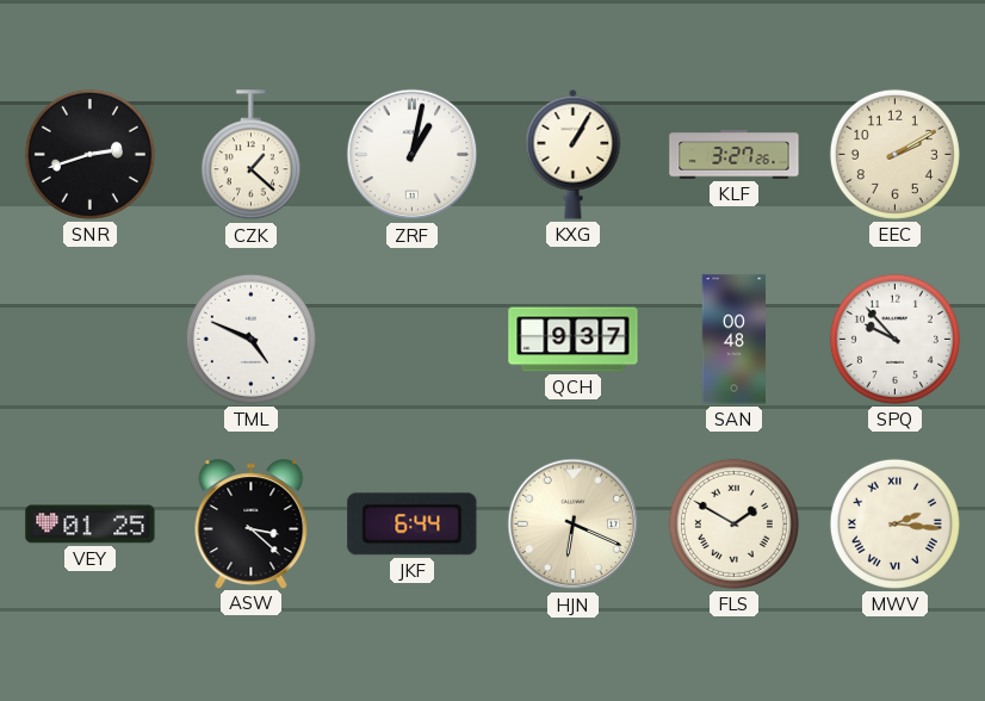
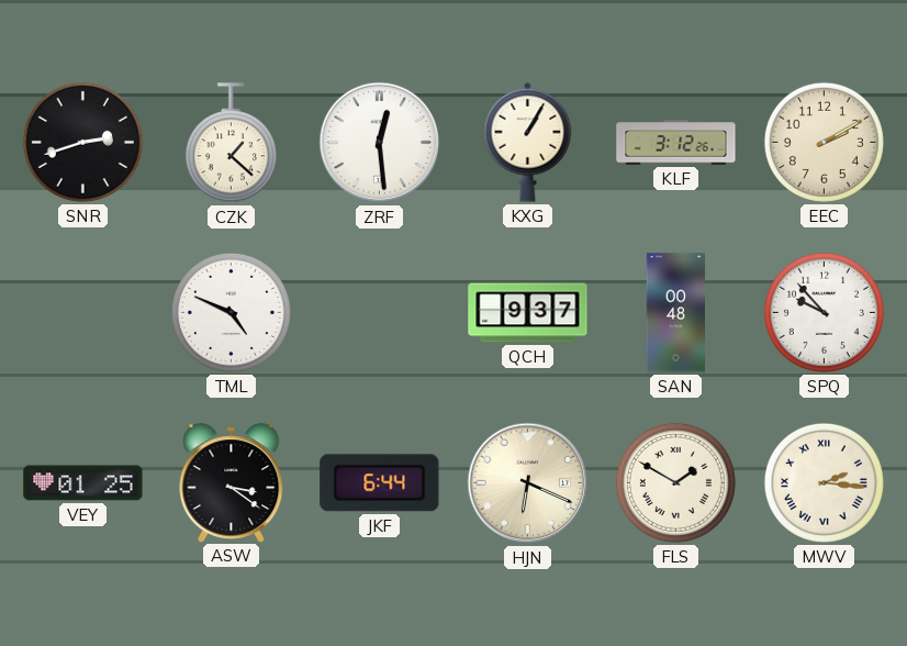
ZRF: 1:02 -> 12:29 (380, 143)
KLF: 3:27 -> 3:12 (676, 143)
ASW: 3:22 -> 3:21 (232, 482)
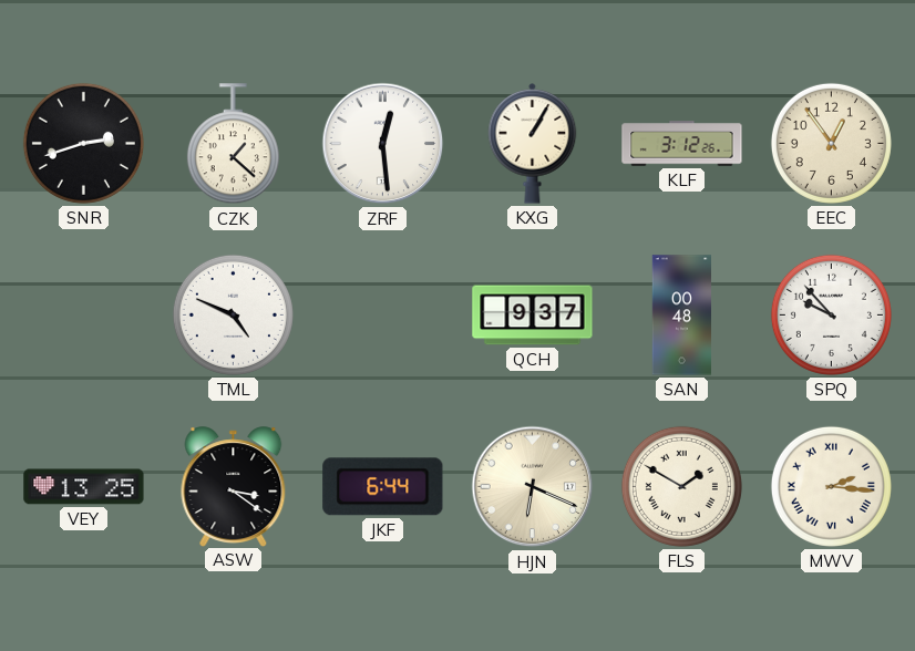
EEC: 2:10 -> 12:54 (831, 143)
VEY: 01:25 -> 13:25 (84, 487)
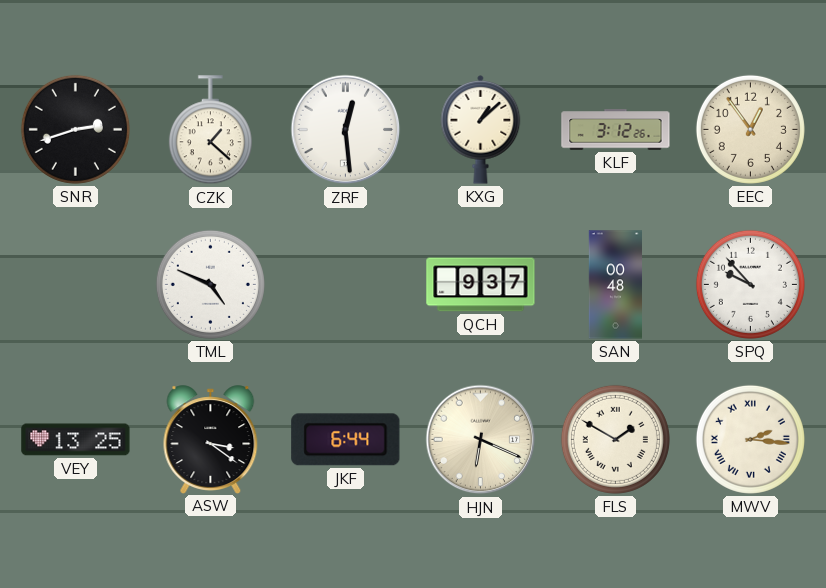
KXG: 1:05 -> 1:08 (481, 129)
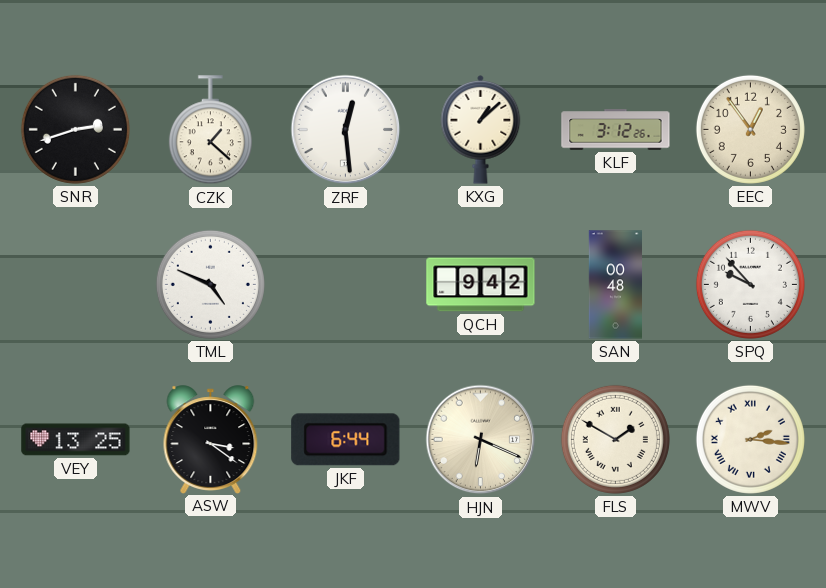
QCH: 9:37 -> 9:42 (481, 285)
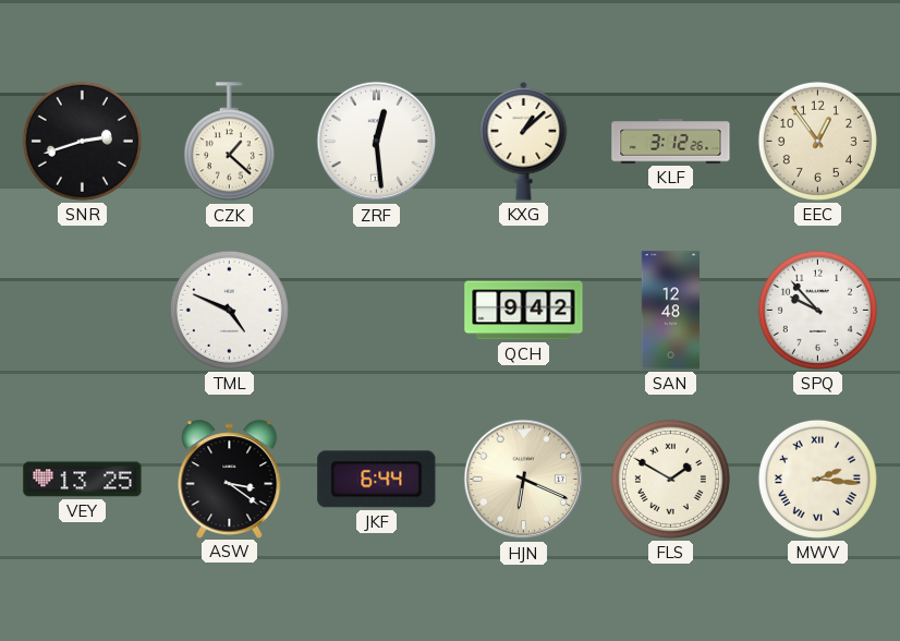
SAN: 00:48 -> 12:48 (670, 311)
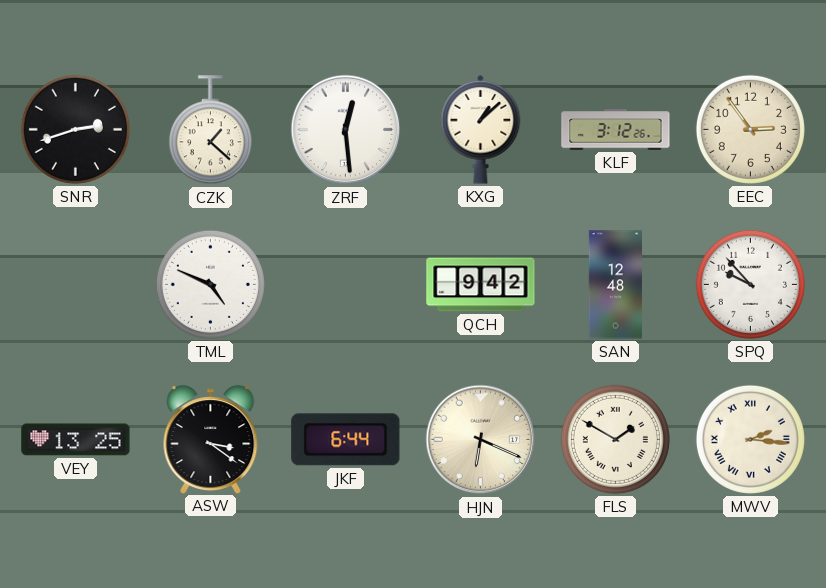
EEC: 12:54 -> 2:54 (750, 129)
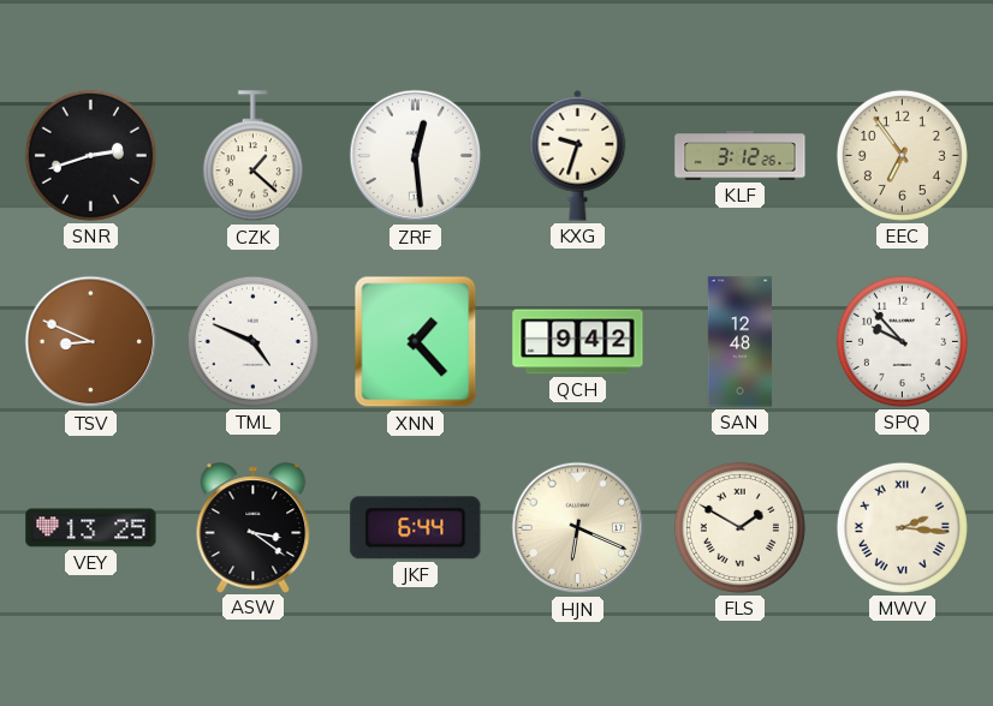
KXG: 1:08 -> 9:33 (578, 155)
EEC: 2:54 -> 6:54 (902, 155)
TSV: none -> 8:49 (91, 342)
XNN: none -> 1:23 (416, 342)
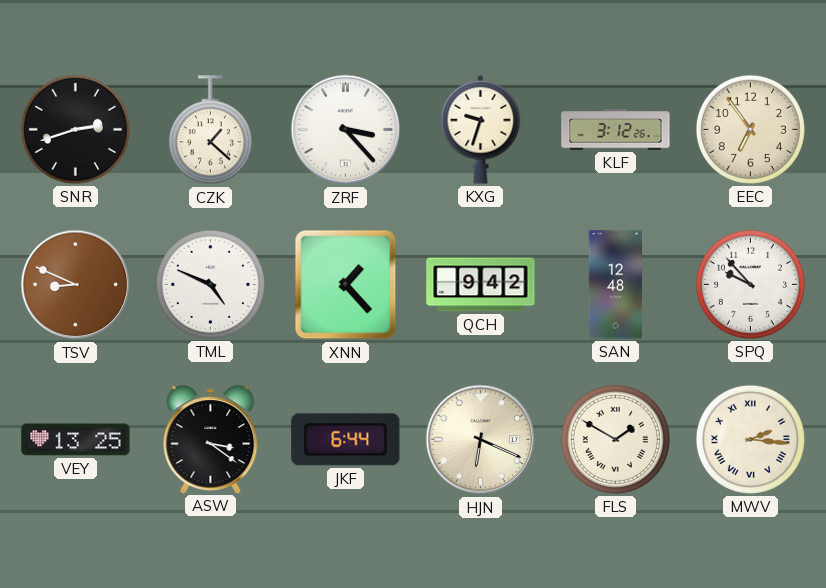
ZRF: 12:29 -> 3:23 (346, 130)
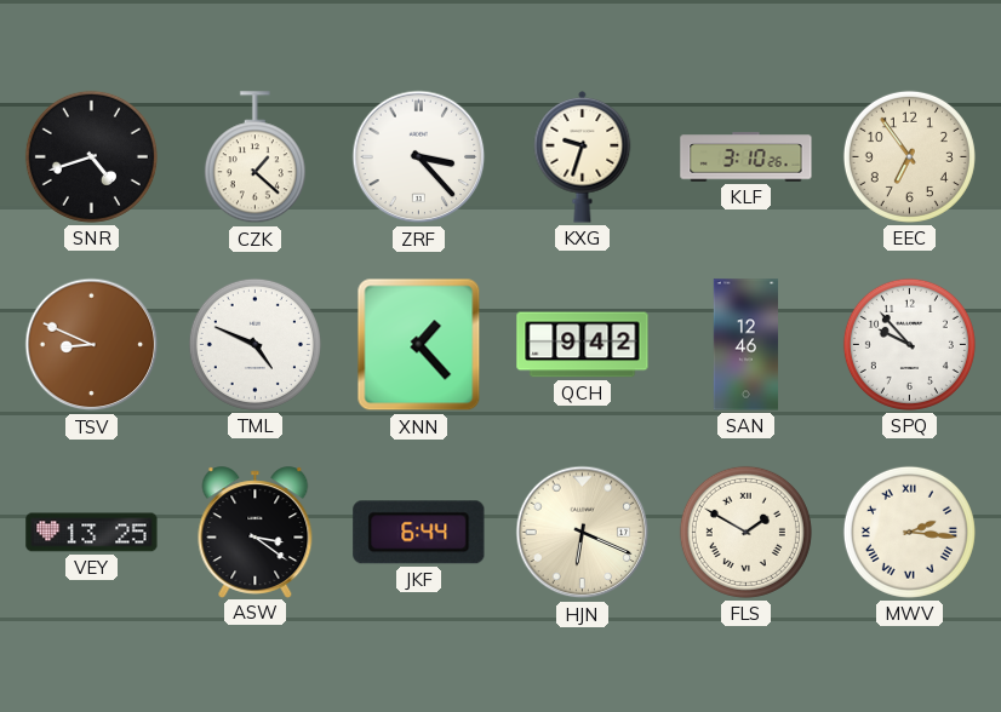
SNR: 2:42 -> 4:42 (91, 156)
KLF: 3:12 -> 3:10 (747, 157)
SAN: 12:48 -> 12:46 (745, 345)
